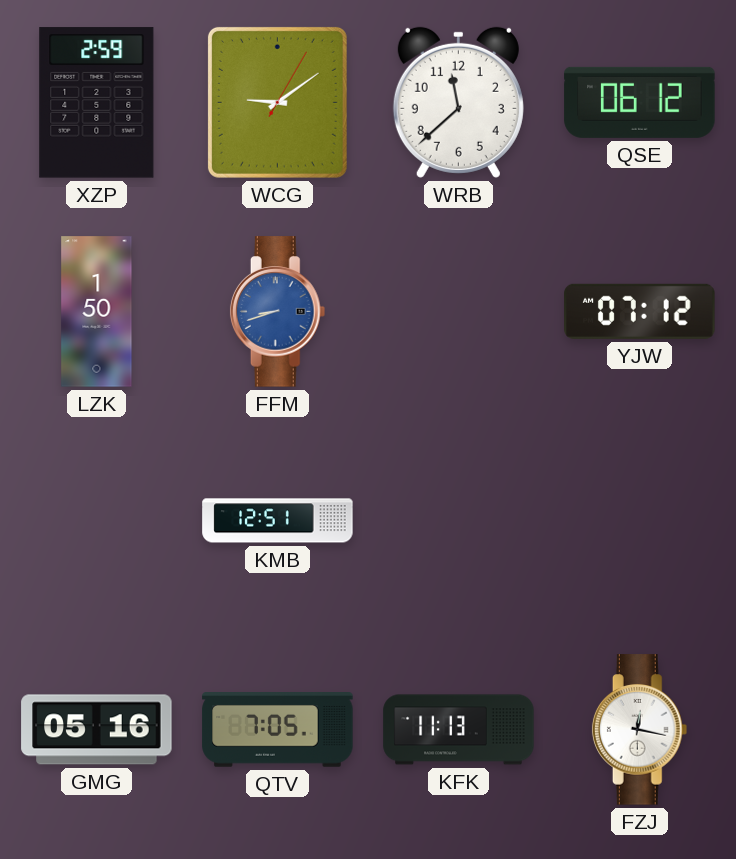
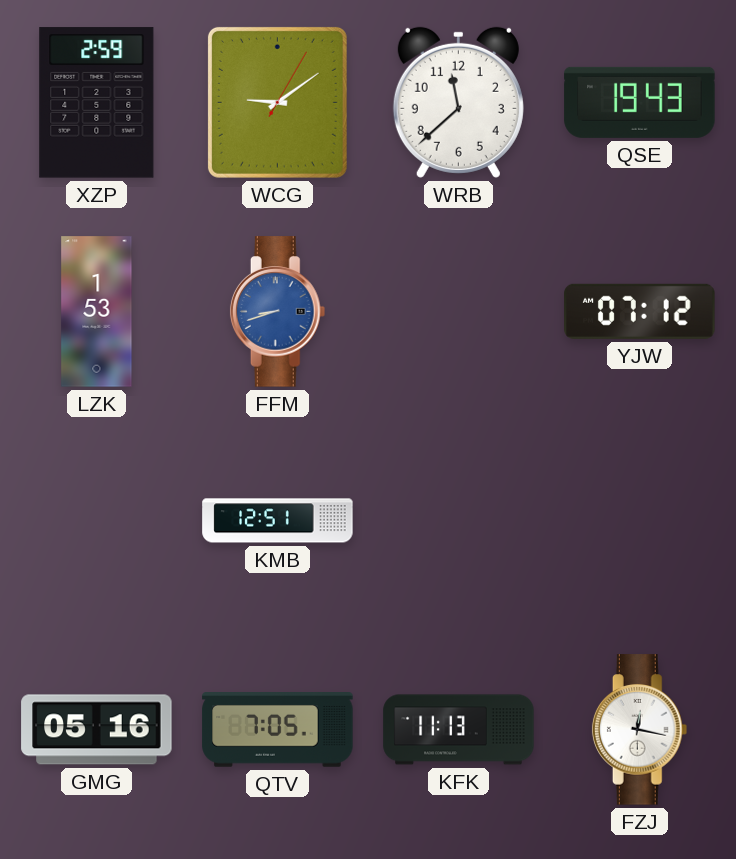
QSE: 06:12 -> 19:43 (640, 102)
LZK: 1:50 -> 1:53 (97, 312)
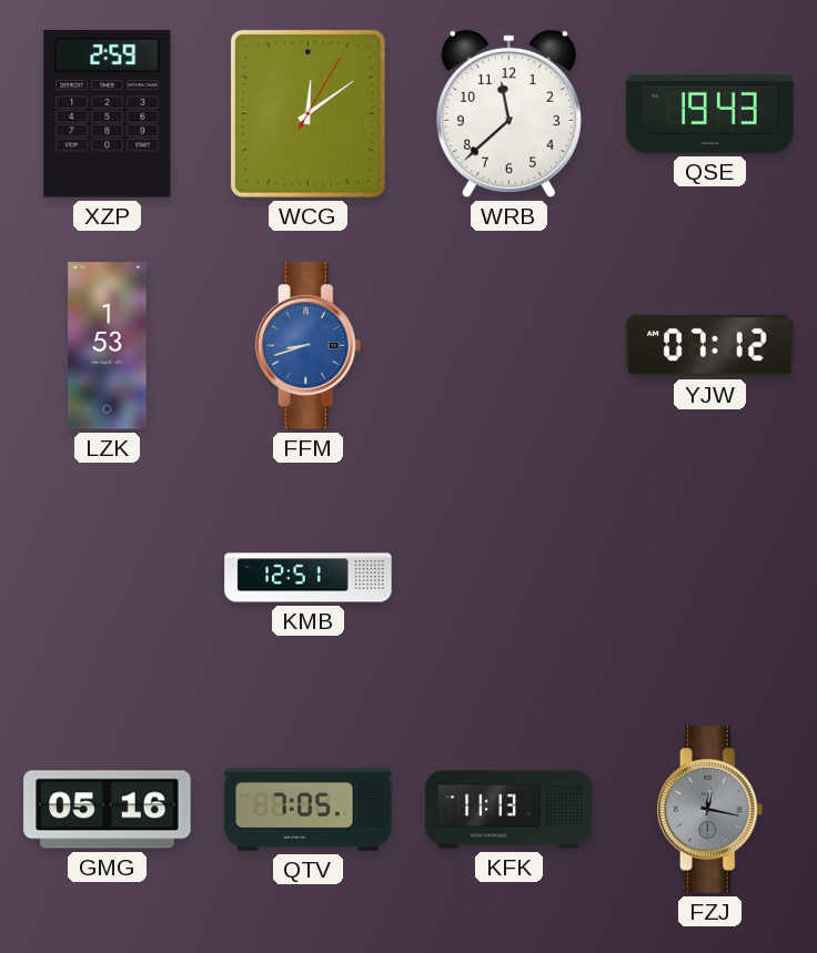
WCG: 9:09 -> 12:09 (307, 113)
FZJ dial: white -> grey (710, 810)
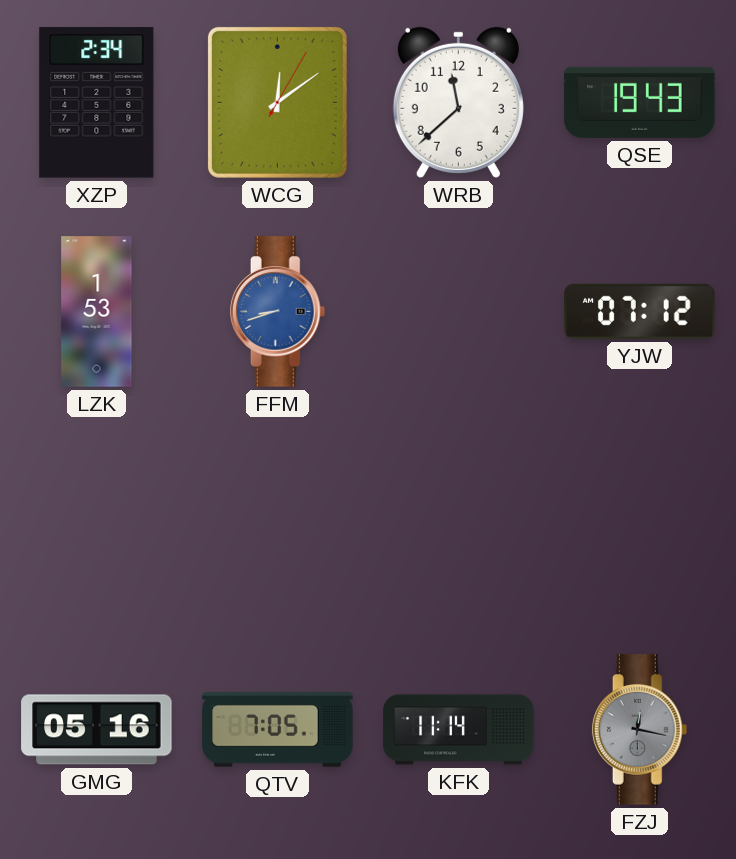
XZP: 2:59 -> 2:34 (97, 103)
KMB: 12:51 -> none (309, 578)
KFK: 11:13 -> 11:14 (459, 730)
